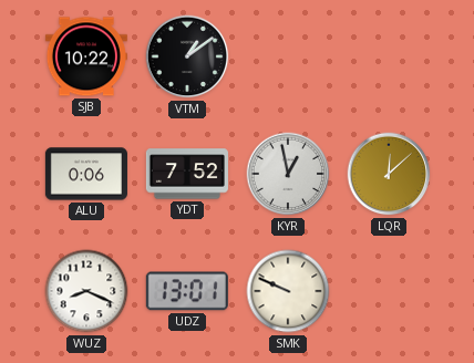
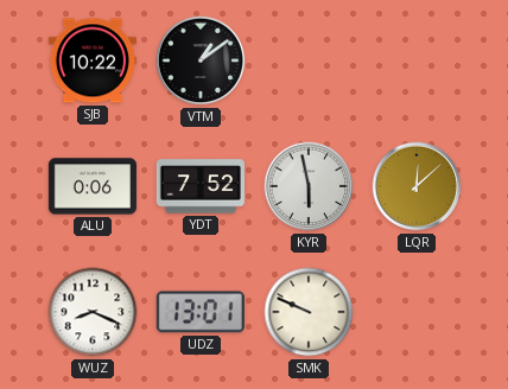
KYR: 12:58 -> 5:58 (309, 186)
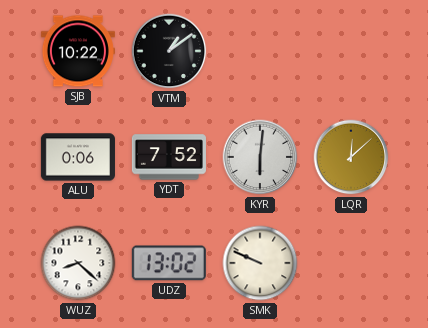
KYR: 5:58 -> 6:01 (260, 157)
WUZ: 8:19 -> 8:22 (78, 263)
UDZ: 13:01 -> 13:02 (169, 263)
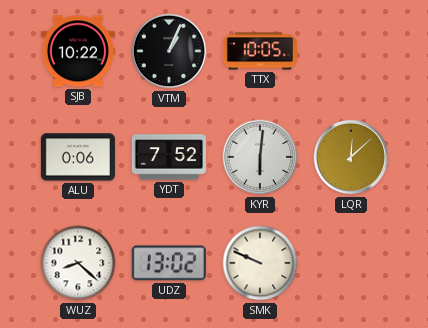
VTM: 1:09 -> 1:04 (169, 51)
TTX: none -> 10:05 (260, 51)
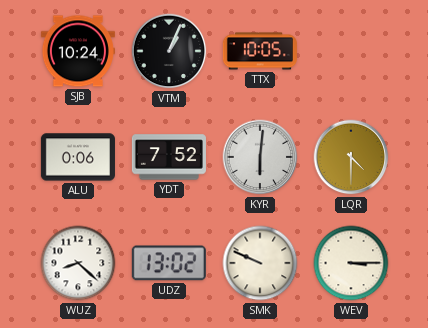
SJB: 10:22 -> 10:24 (78, 51)
LQR: 12:08 -> 4:30 (351, 157)
WEV: none -> 3:15 (351, 263)
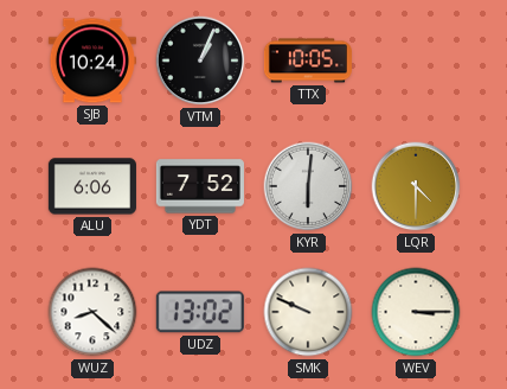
ALU: 0:06 -> 6:06 (92, 186)
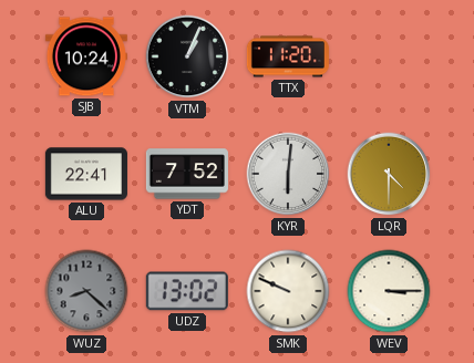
TTX: 10:05 -> 11:20 (288, 56)
ALU: 6:06 -> 22:41 (86, 174)
WUZ dial: white -> grey (86, 291)
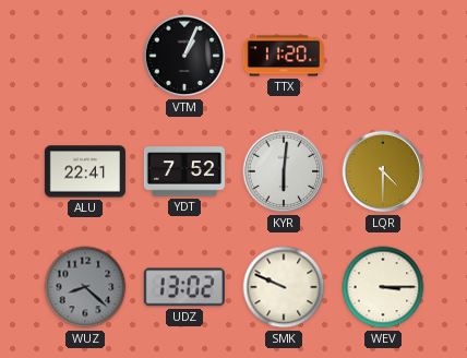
SJB: 10:24 -> none (86, 56)
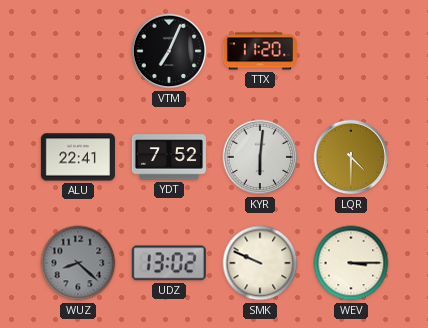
VTM: 1:04 -> 7:04 (169, 51)
